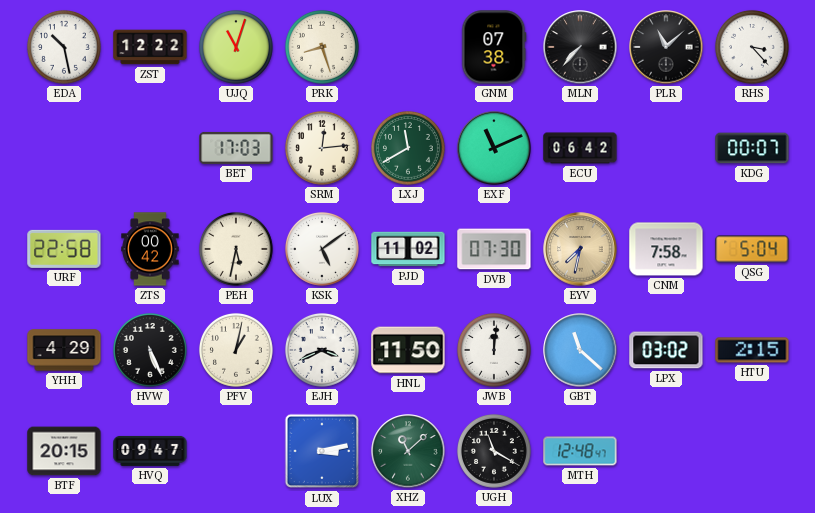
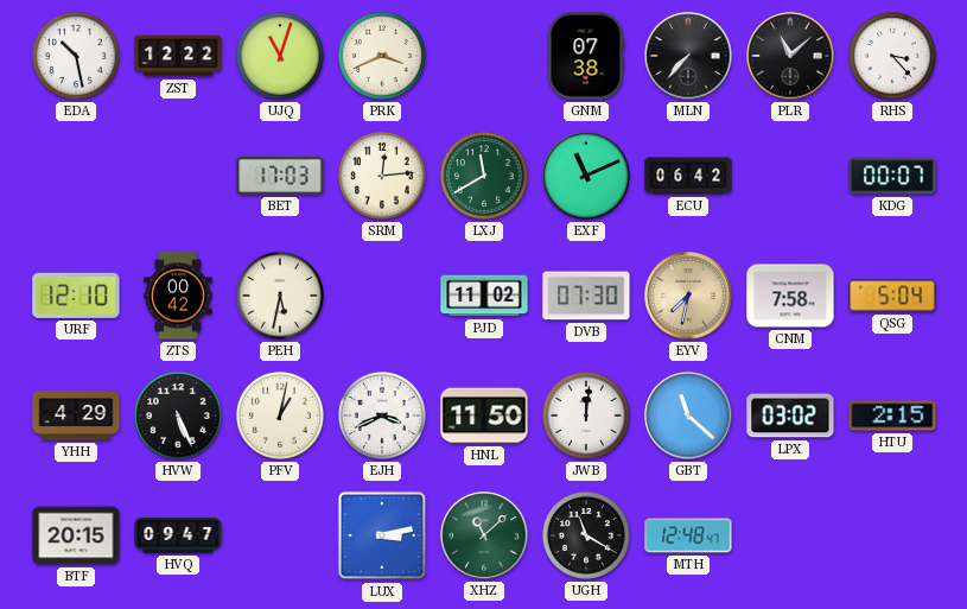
PRK: 8:27 -> 3:41 (382, 56)
URF: 22:58 -> 12:10 (76, 296)
KSK: 5:09 -> none (322, 249)
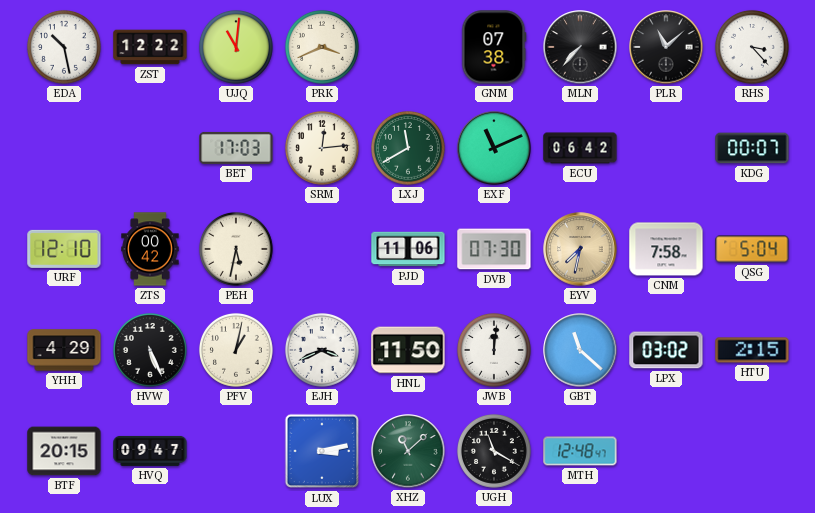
UJQ: 11:03 -> 11:01 (236, 47)
PJD: 11:02 -> 11:06 (408, 249)
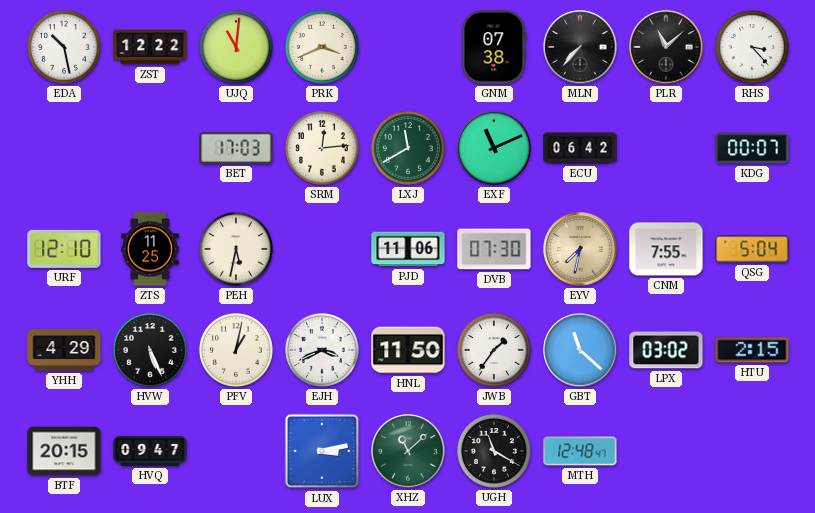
ZTS: 00:42 -> 11:25 (150, 249)
CNM: 7:58 -> 7:55 (666, 249)
JWB: 12:01 -> 1:36 (494, 350)
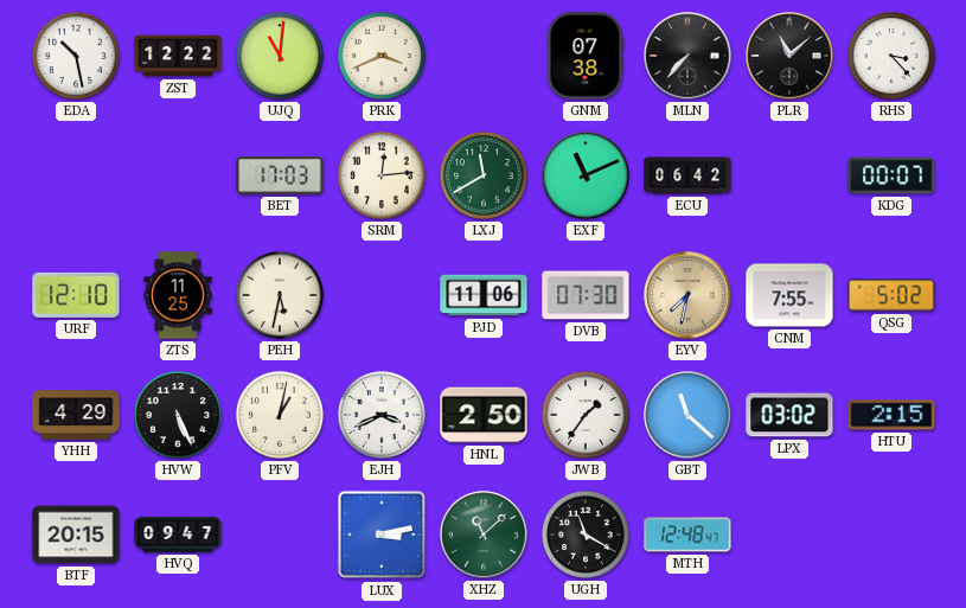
QSG: 5:04 -> 5:02 (891, 295)
HNL: 11:50 -> 2:50 (484, 415)
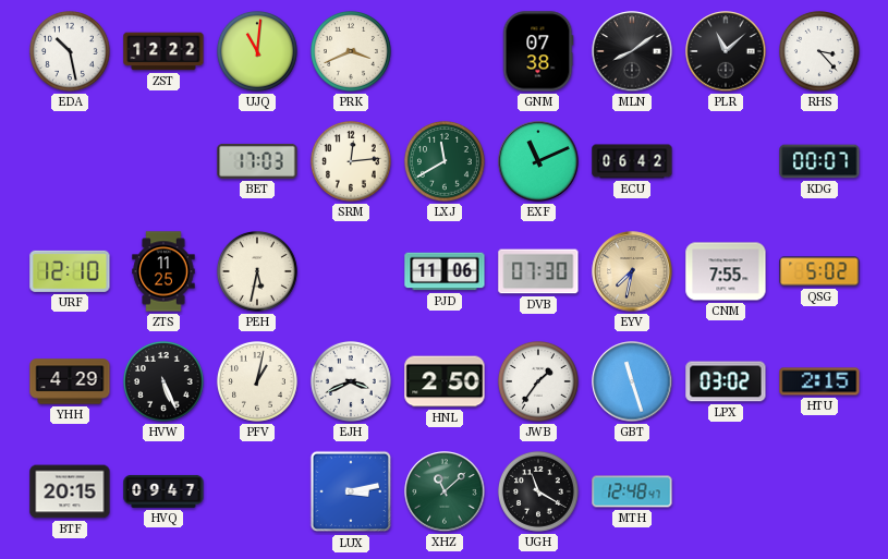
MLN: 7:37 -> 8:09 (632, 51)
GBT: 11:22 -> 11:27 (632, 381)
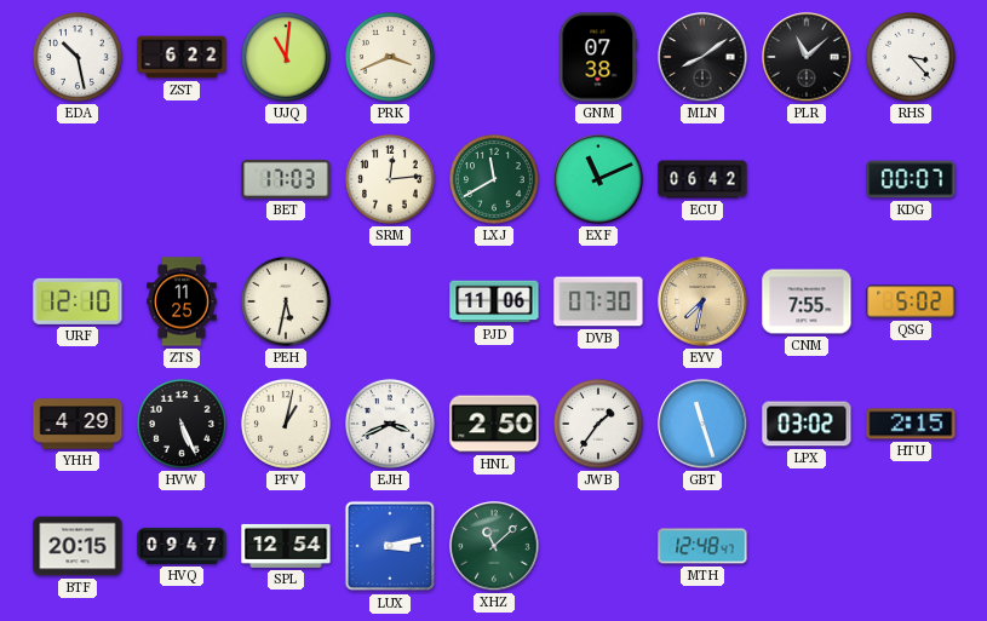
ZST: 12:22 -> 6:22 (182, 57)
SPL: none -> 12:54 (286, 546)
UGH: 11:20 -> none (538, 491)
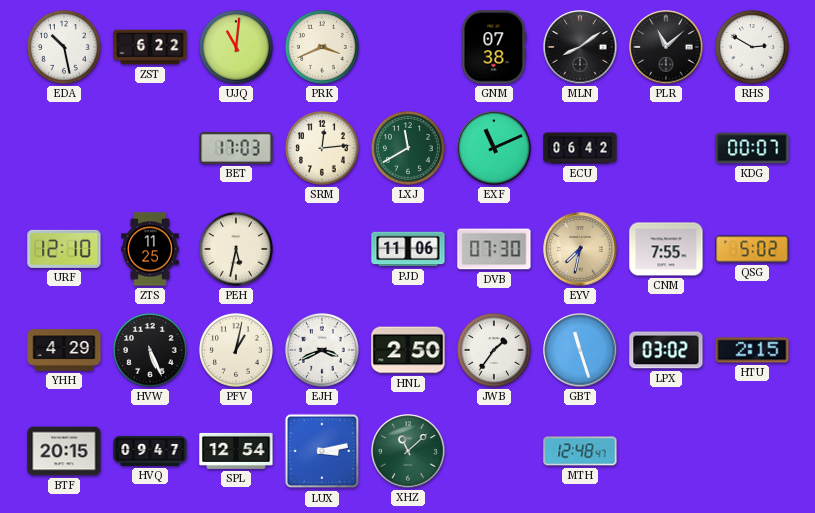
RHS: 3:23 -> 2:50 (752, 47)
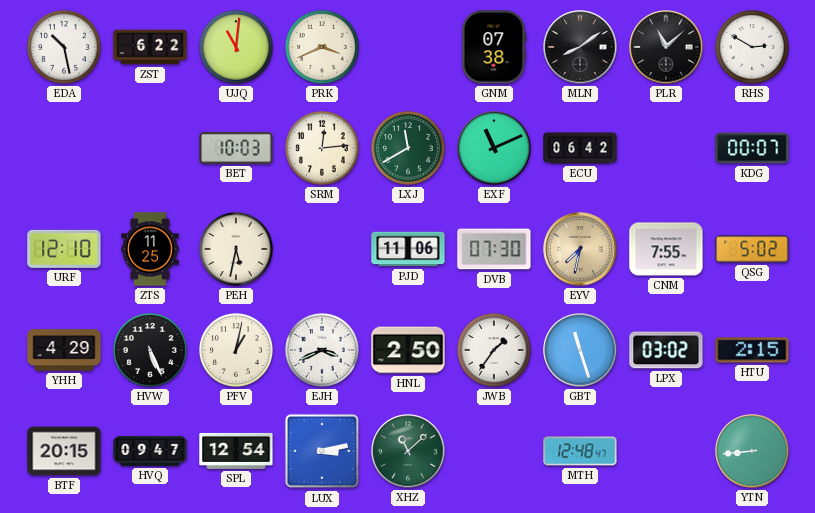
BET: 17:03 -> 10:03 (236, 148)
YTN: none -> 8:44 (752, 451)
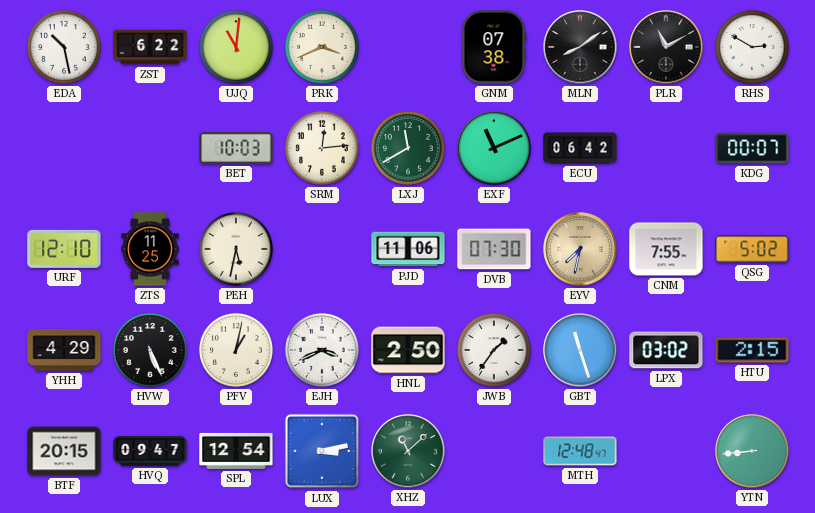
PLR: 11:08 -> 11:10 (666, 47)
